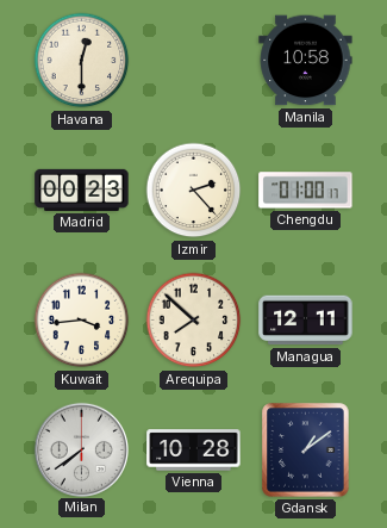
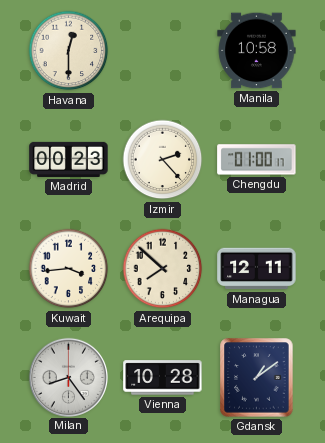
Milan: 7:39 -> 8:24 (68, 377)
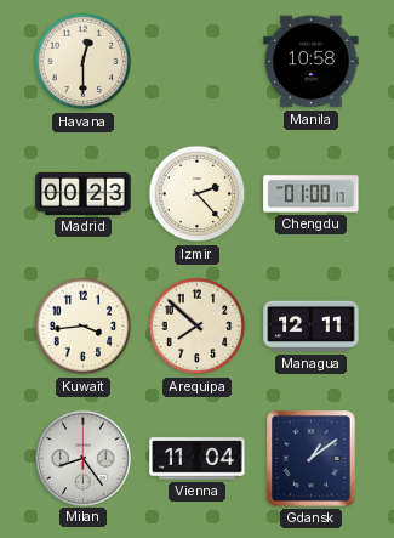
Vienna: 10:28 -> 11:04 (198, 459)
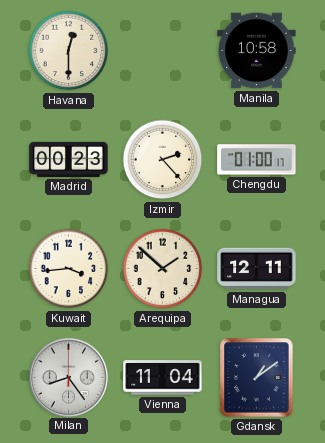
Arequipa: 7:52 -> 1:52 (163, 269)
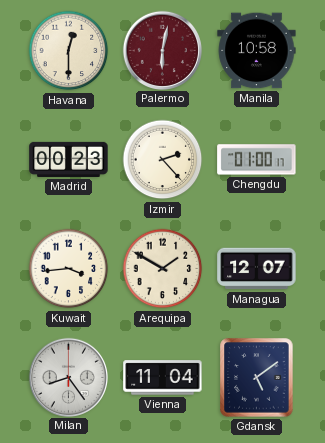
Palermo: none -> 6:02 (162, 50)
Arequipa: 1:52 -> 1:50 (163, 269)
Managua: 12:11 -> 12:07 (257, 269)
Gdansk: 1:09 -> 5:09 (257, 378)
